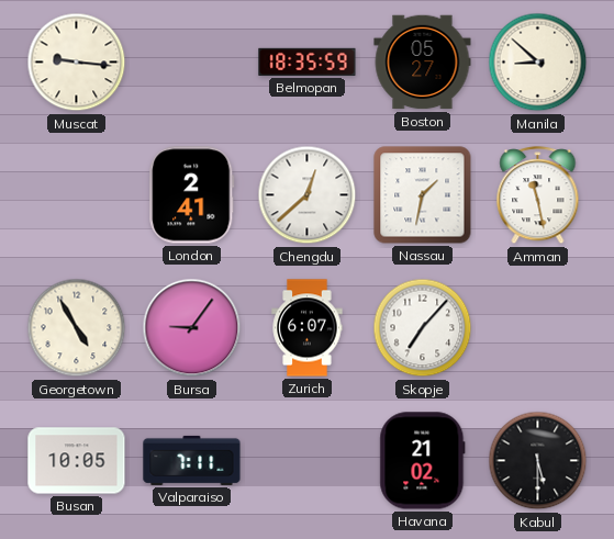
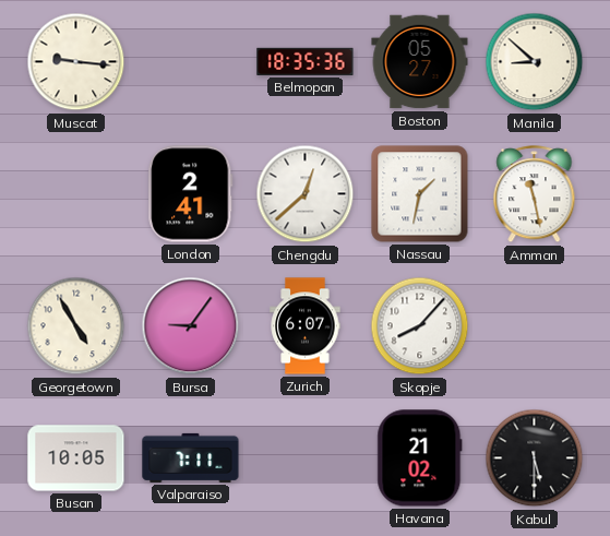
Belmopan: 18:35:59 -> 18:35:36 (306, 61)
Skopje: 7:07 -> 8:07 (420, 326)
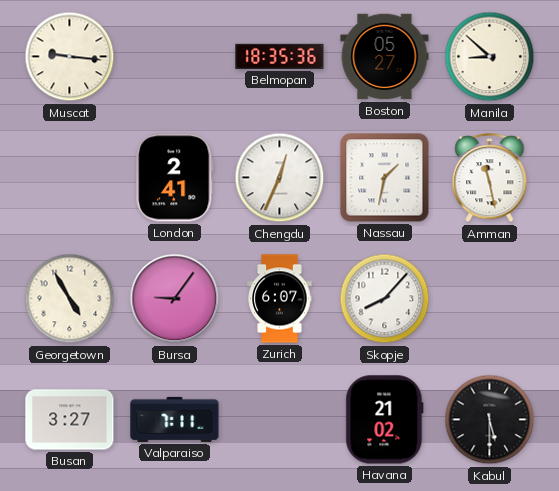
Chengdu: 12:38 -> 12:34 (280, 178)
Busan: 10:05 -> 3:27 (70, 420)
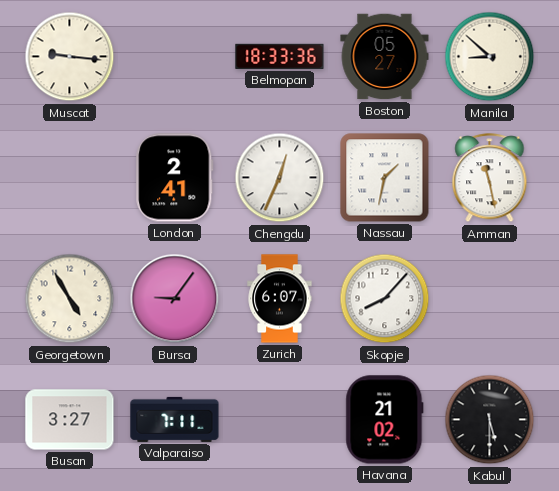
Belmopan: 18:35 -> 18:33 (280, 56)
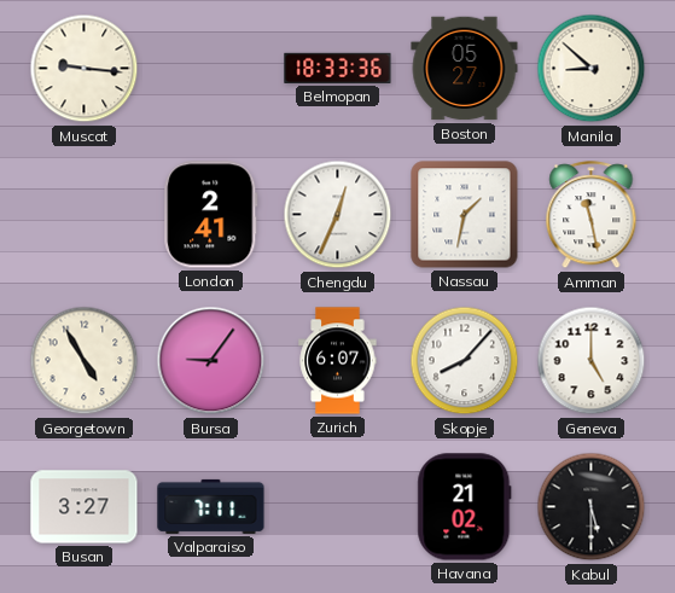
Geneva: none -> 5:00 (592, 361)
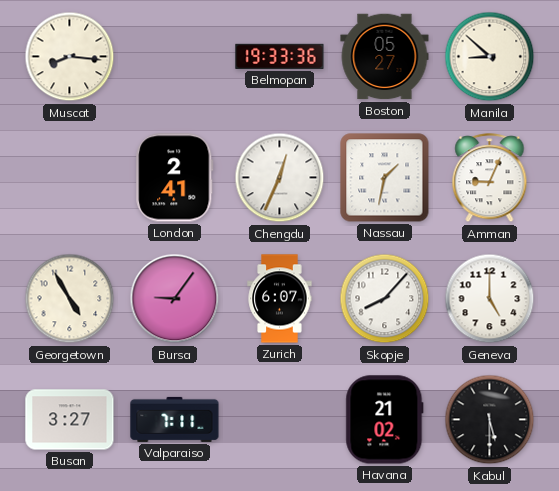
Muscat: 9:16 -> 8:16 (70, 57)
Belmopan: 18:33 -> 19:33 (280, 56)
Amman: 11:28 -> 9:04 (490, 178)
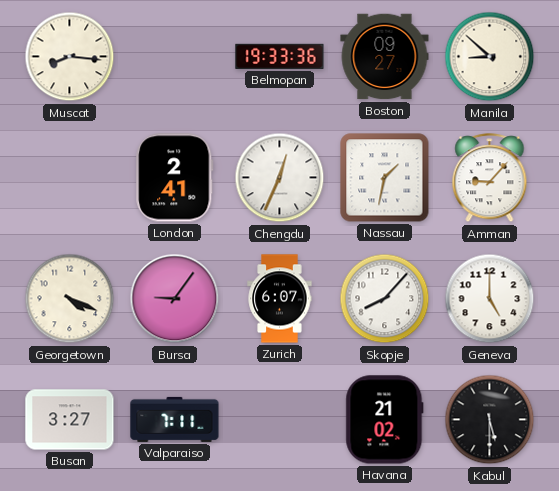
Boston: 05:27 -> 09:27 (385, 57)
Amman: 9:04 -> 9:07 (490, 178)
Georgetown: 4:55 -> 4:19 (70, 299)
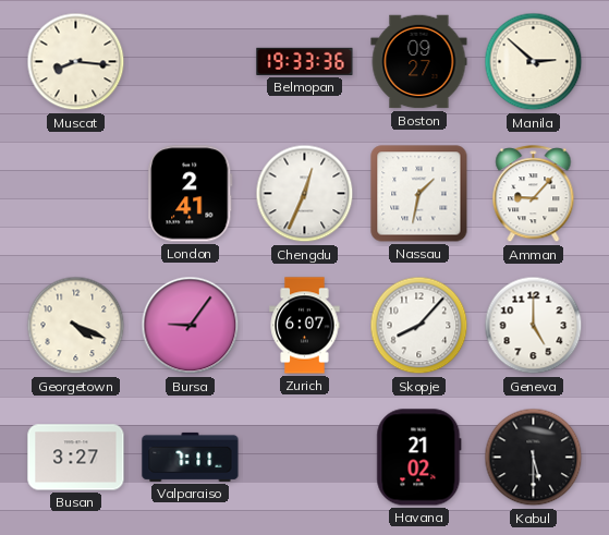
Manila: 8:52 -> 2:52 (534, 62)
